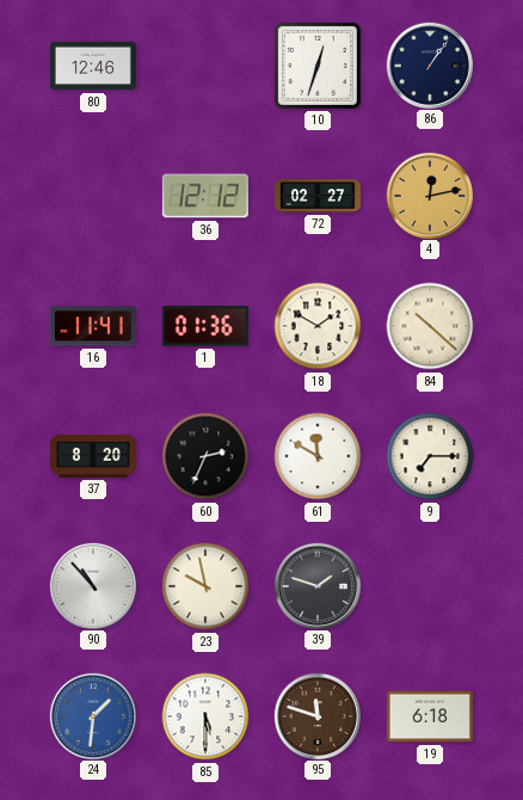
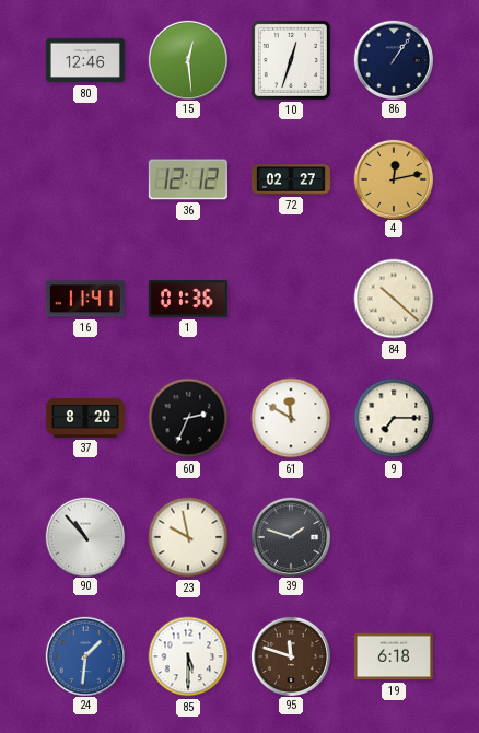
15: none -> 12:29 (187, 59)
18: 1:50 -> none (318, 326)
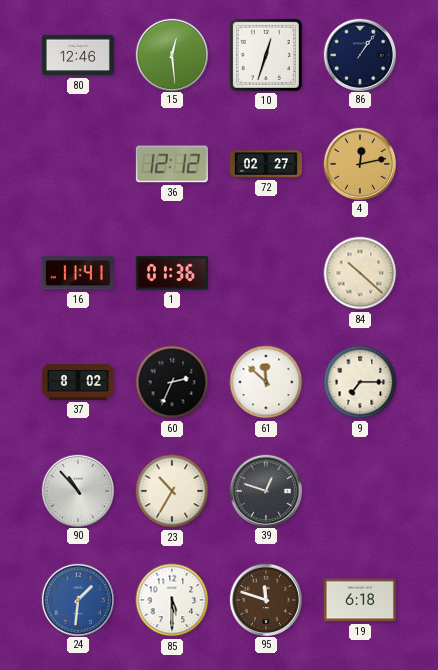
37: 8:20 -> 8:02 (78, 382)
61: 11:50 -> 11:52 (266, 382)
23: 9:58 -> 10:35 (172, 491)
39: 1:48 -> 12:48 (265, 490)
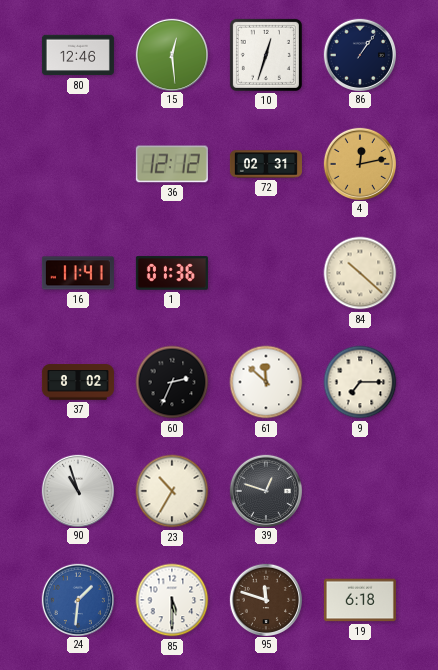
72: 02:27 -> 02:31 (266, 164)
90: 10:53 -> 10:57 (77, 490)
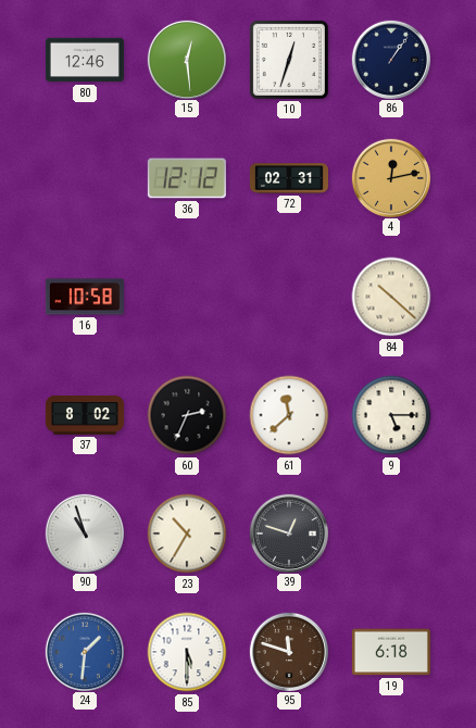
16: 11:41 -> 10:58 (85, 297)
1: 01:36 -> none (172, 273)
61: 11:52 -> 11:38 (289, 415)
9: 7:15 -> 5:15 (391, 415)
